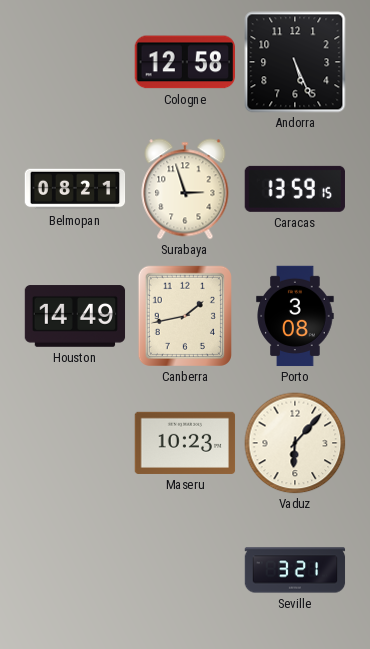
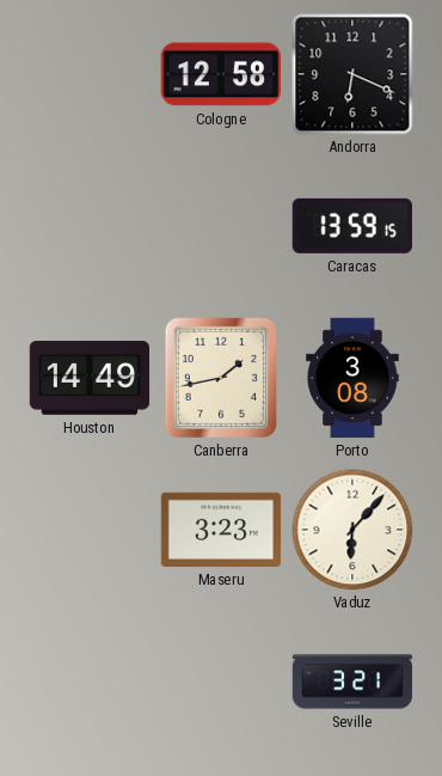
Andorra: 5:26 -> 6:19 (352, 74)
Belmopan: 08:21 -> none (75, 189)
Surabaya: 2:57 -> none (185, 189)
Maseru: 10:23 -> 3:23 (221, 530)
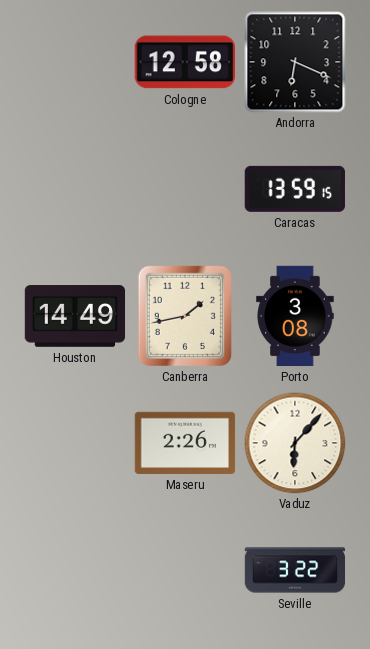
Maseru: 3:23 -> 2:26 (185, 443)
Seville: 3:21 -> 3:22 (295, 570)
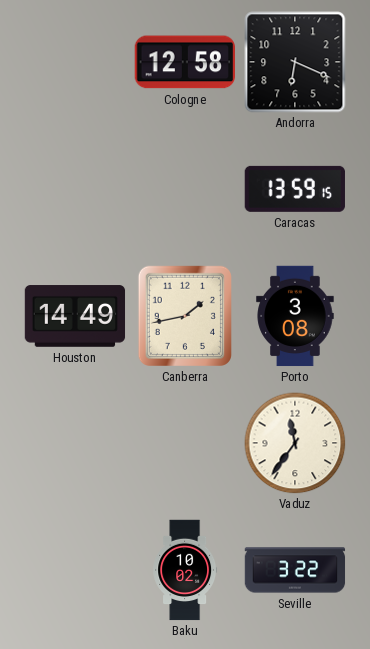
Maseru: 2:26 -> none (185, 443)
Vaduz: 6:07 -> 11:36 (295, 443)
Baku: none -> 10:02 (185, 570)
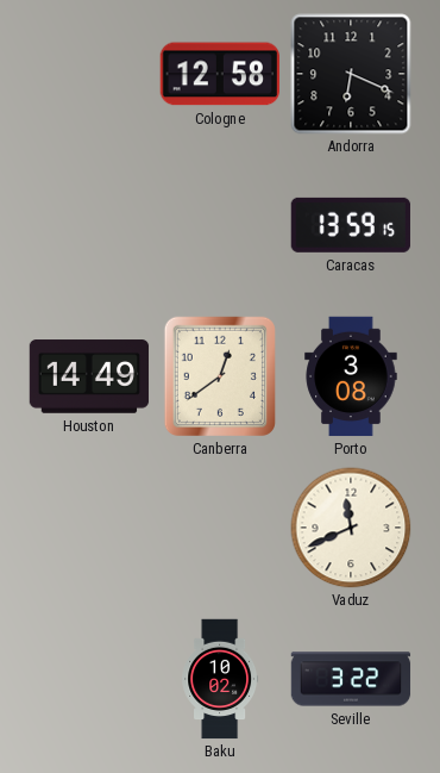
Canberra: 1:43 -> 12:39 (220, 376)
Vaduz: 11:36 -> 11:41 (351, 528)
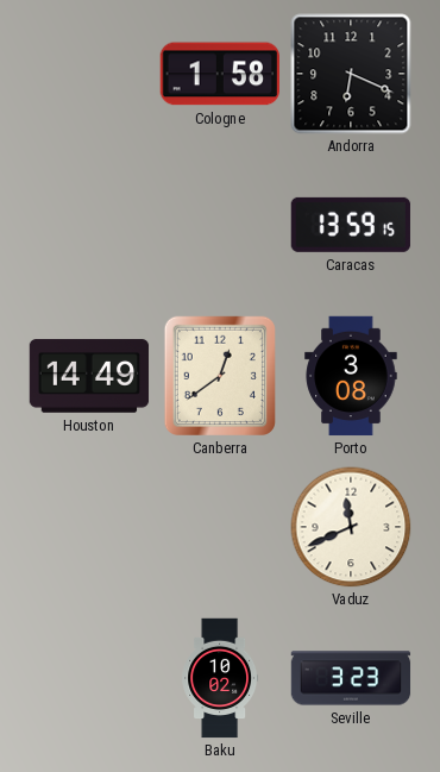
Cologne: 12:58 -> 1:58 (219, 74)
Seville: 3:22 -> 3:23 (351, 678)
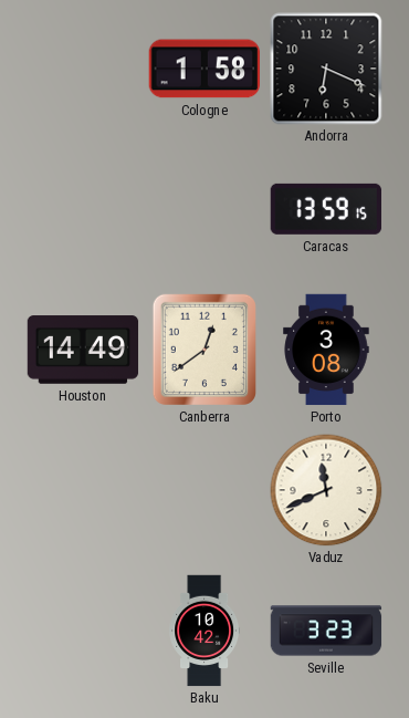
Baku: 10:02 -> 10:42 (204, 631)
